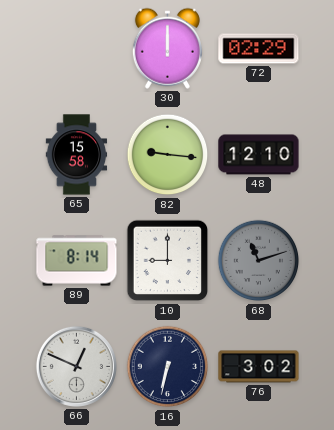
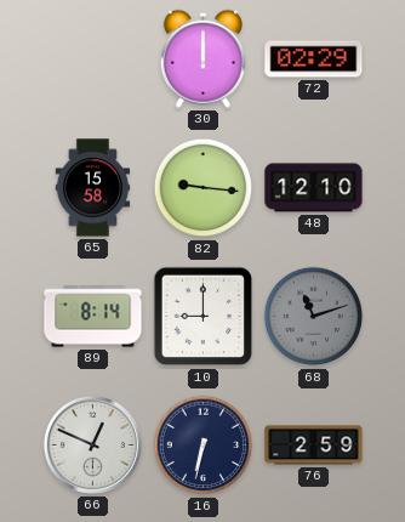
76: 3:02 -> 2:59 (314, 446)
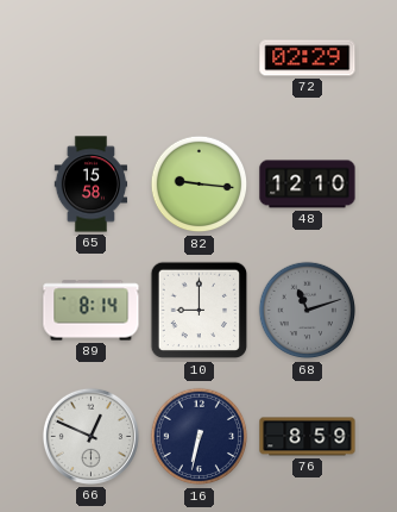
30: 12:00 -> none (202, 58)
76: 2:59 -> 8:59 (308, 437)
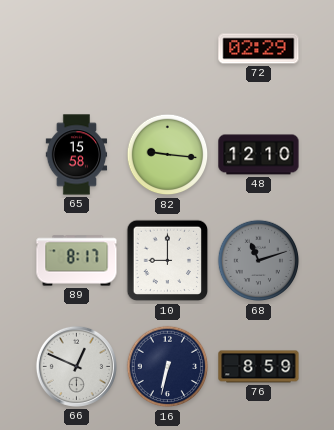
89: 8:14 -> 8:17 (77, 261)
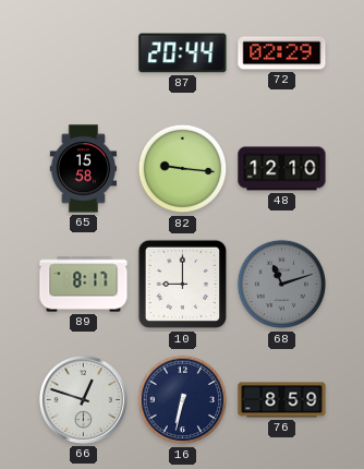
87: none -> 20:44 (183, 53)
66: 12:49 -> 12:48 (83, 399)
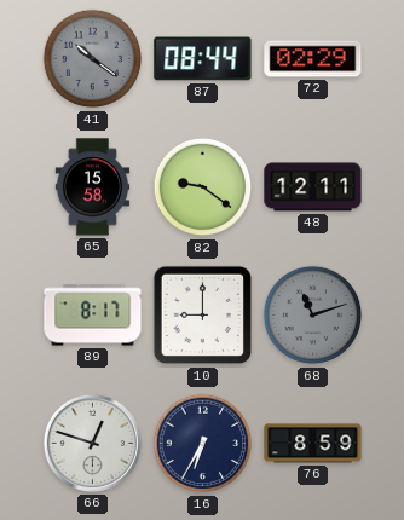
41: none -> 10:21 (93, 59)
87: 20:44 -> 08:44 (203, 59)
82: 9:16 -> 9:21 (203, 187)
48: 12:10 -> 12:11 (313, 187)
16: 6:32 -> 6:35 (203, 444)
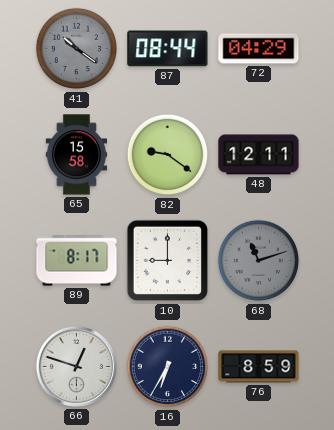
72: 02:29 -> 04:29 (259, 49)
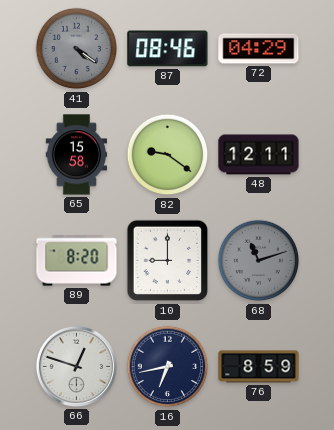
41: 10:21 -> 4:21 (77, 49)
87: 08:44 -> 08:46 (168, 49)
89: 8:17 -> 8:20 (77, 261)
16: 6:35 -> 6:43 (168, 367)
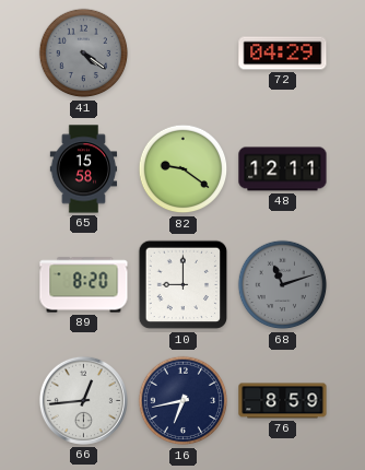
87: 08:46 -> none (168, 49)
66: 12:48 -> 12:44 (83, 400)
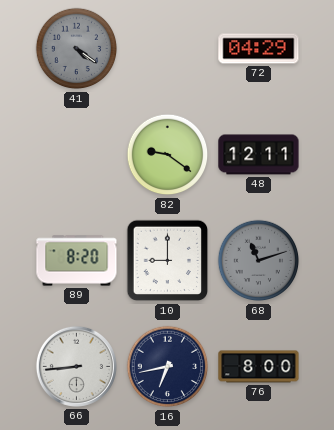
65: 15:58 -> none (84, 169)
66: 12:44 -> 8:44 (76, 366)
76: 8:59 -> 8:00 (259, 367)
